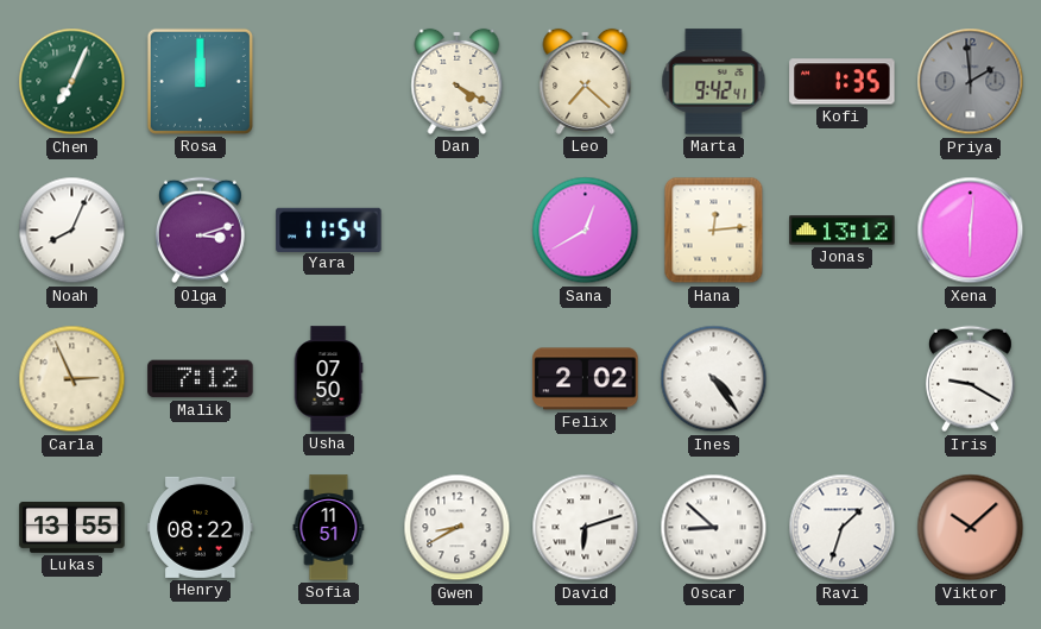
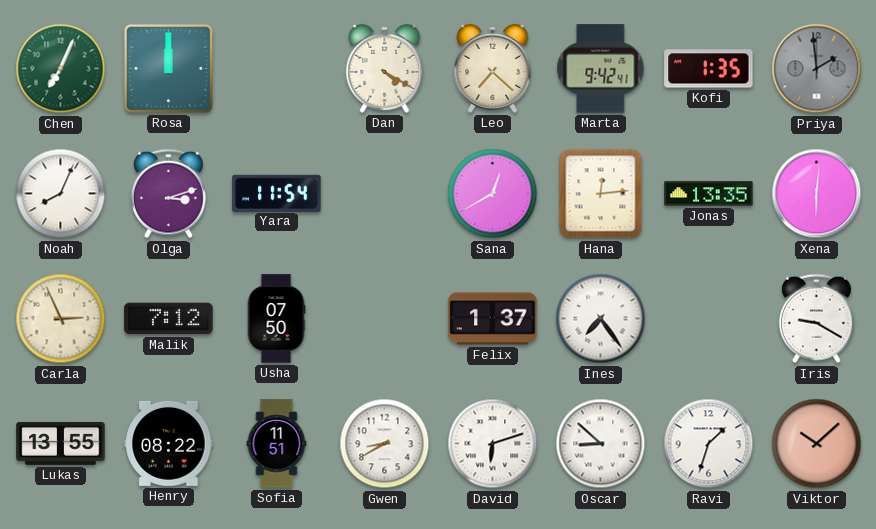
Jonas: 13:12 -> 13:35 (709, 194)
Felix: 2:02 -> 1:37 (493, 319)
Ines: 4:24 -> 7:24 (601, 319)
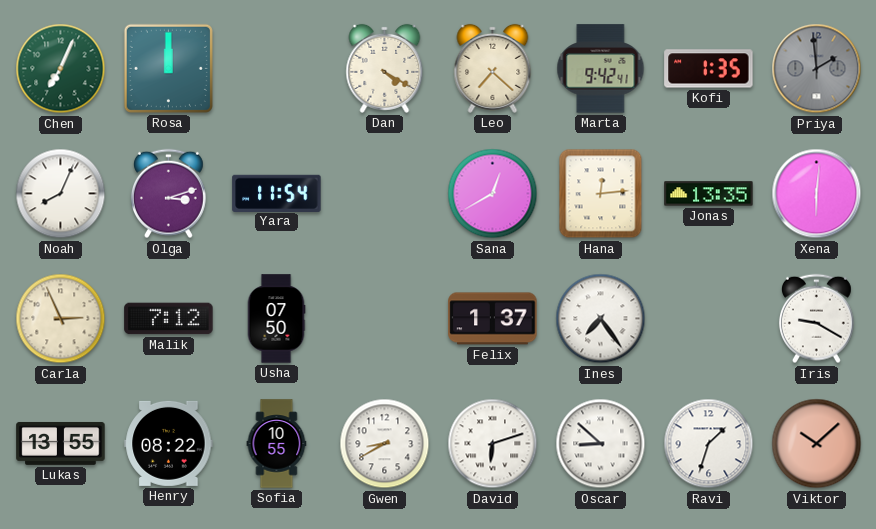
Sofia: 11:51 -> 10:55 (277, 444)
